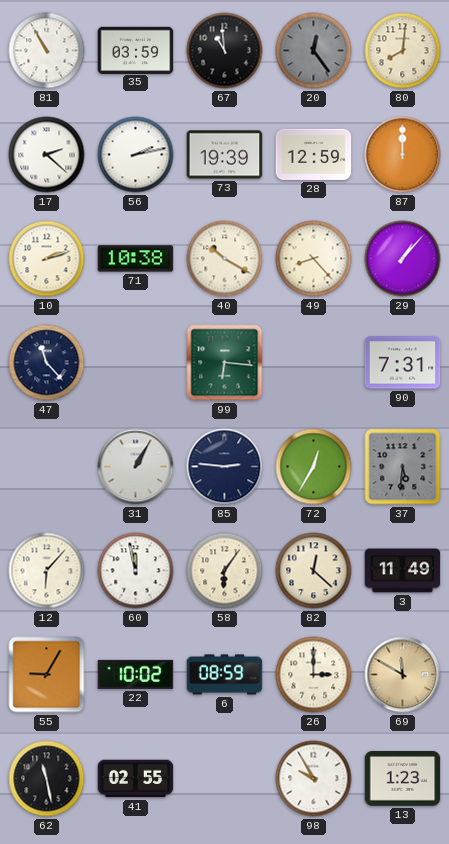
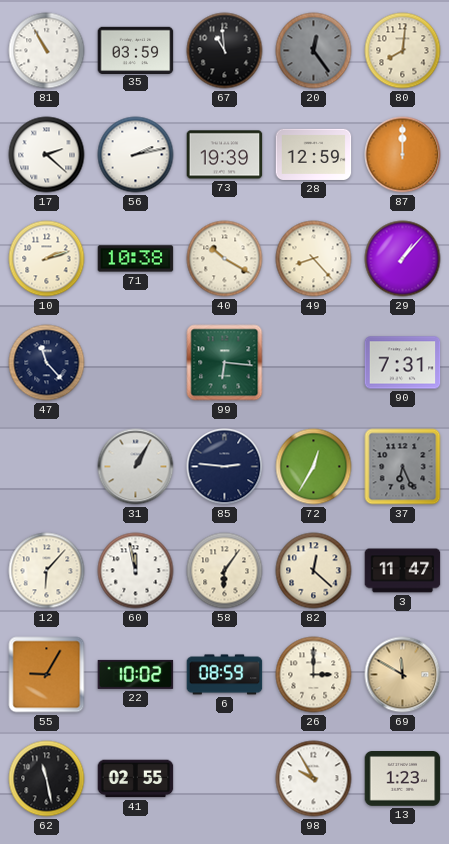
37: 5:31 -> 6:26 (403, 467)
3: 11:49 -> 11:47 (403, 571)
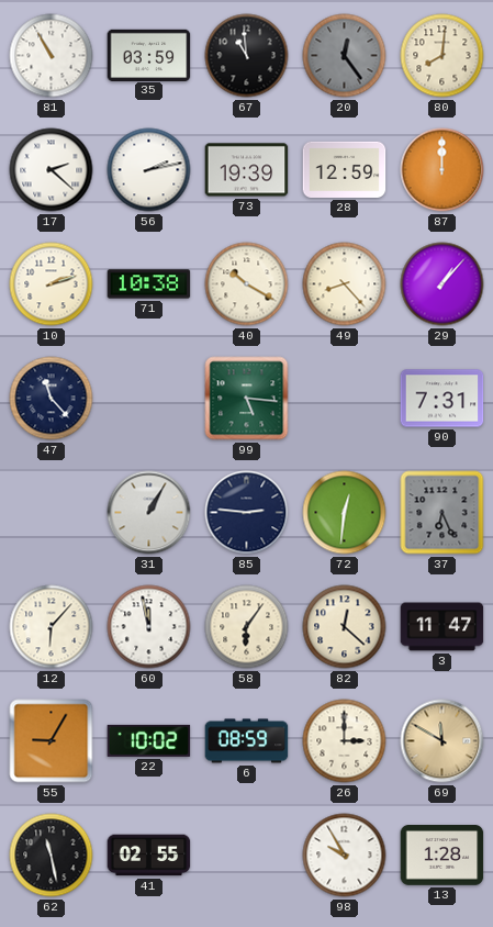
99: 6:16 -> 5:16 (247, 399)
72: 12:35 -> 12:31 (345, 513)
13: 1:23 -> 1:28 (442, 856)
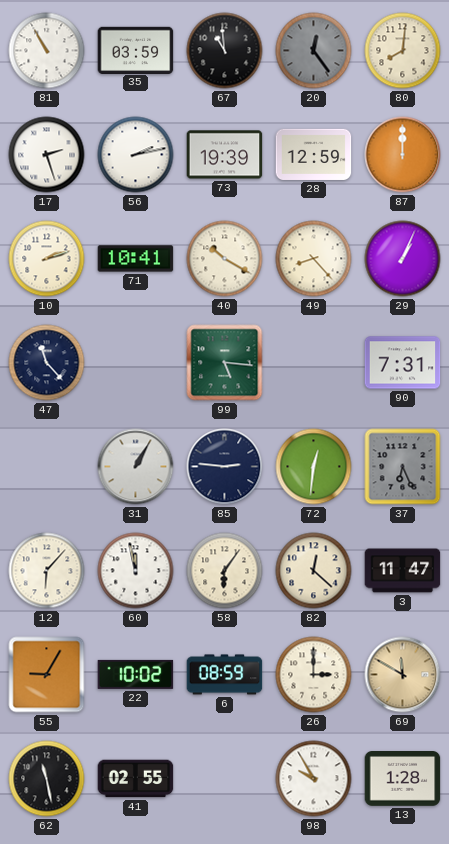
17: 2:22 -> 2:27 (47, 155)
71: 10:38 -> 10:41 (136, 259)
29: 1:07 -> 1:04 (403, 259)
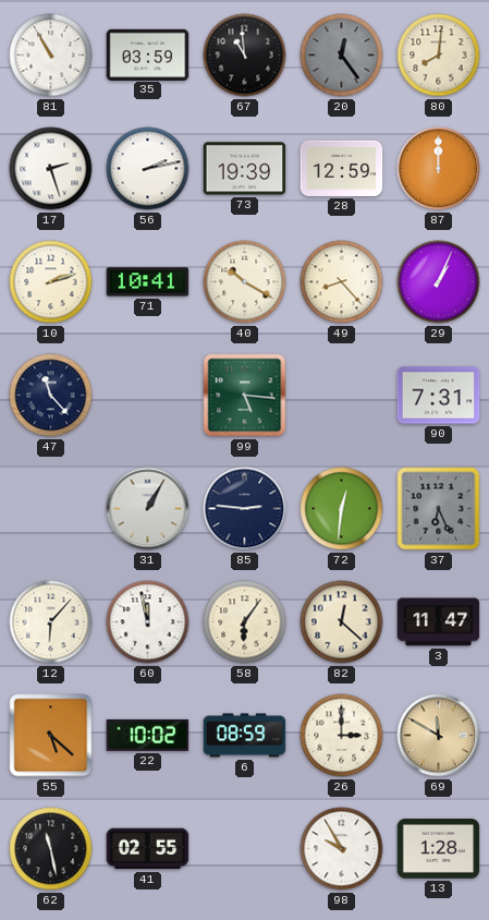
55: 9:05 -> 5:22 (51, 736)
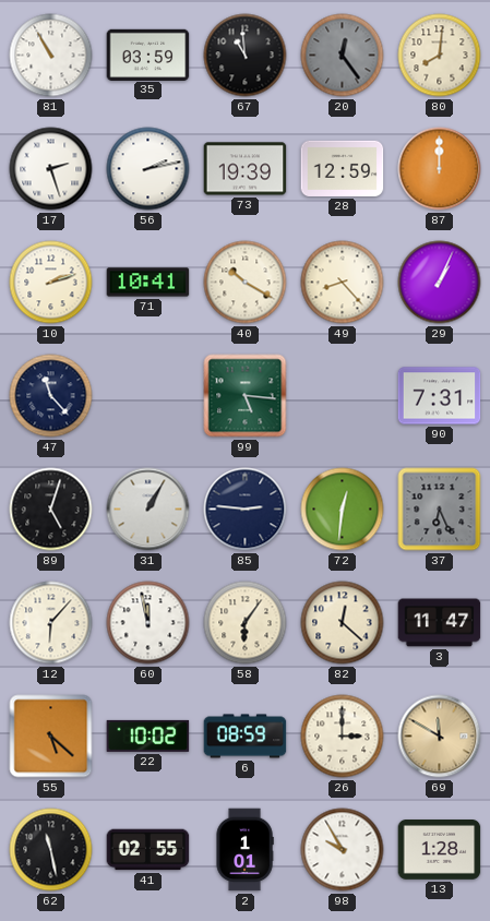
89: none -> 5:03 (51, 510)
2: none -> 1:01 (244, 850)
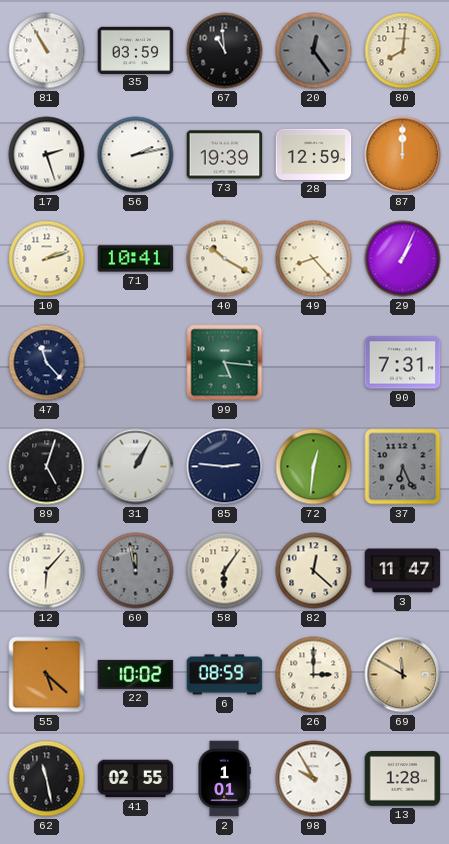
60 dial: white -> grey (136, 571)
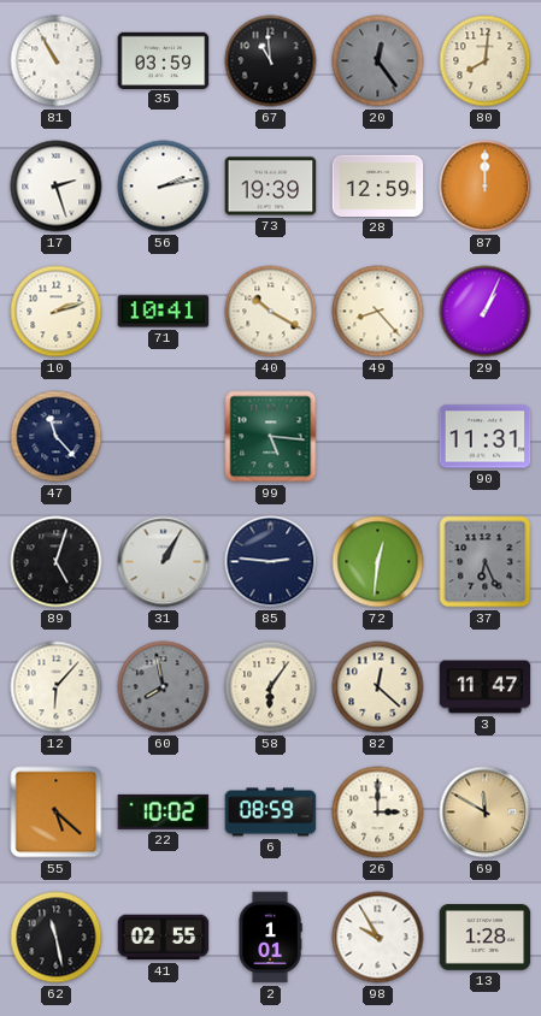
90: 7:31 -> 11:31 (486, 437)
60: 11:58 -> 7:58 (164, 687)
